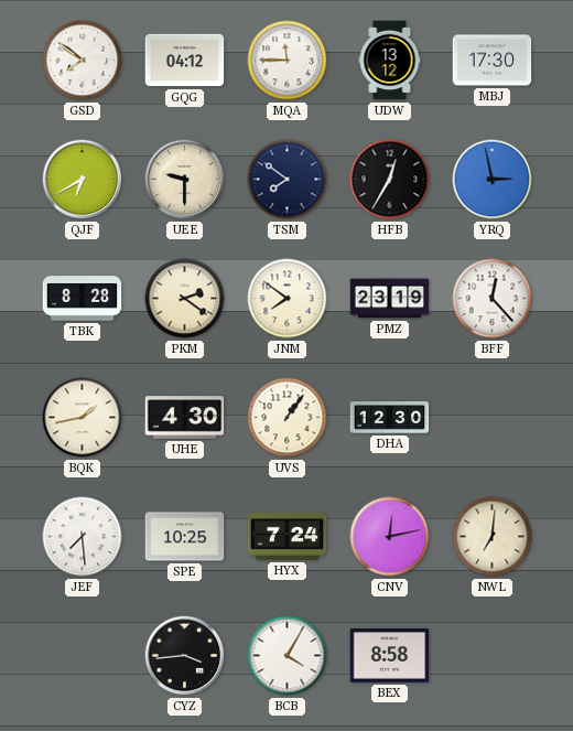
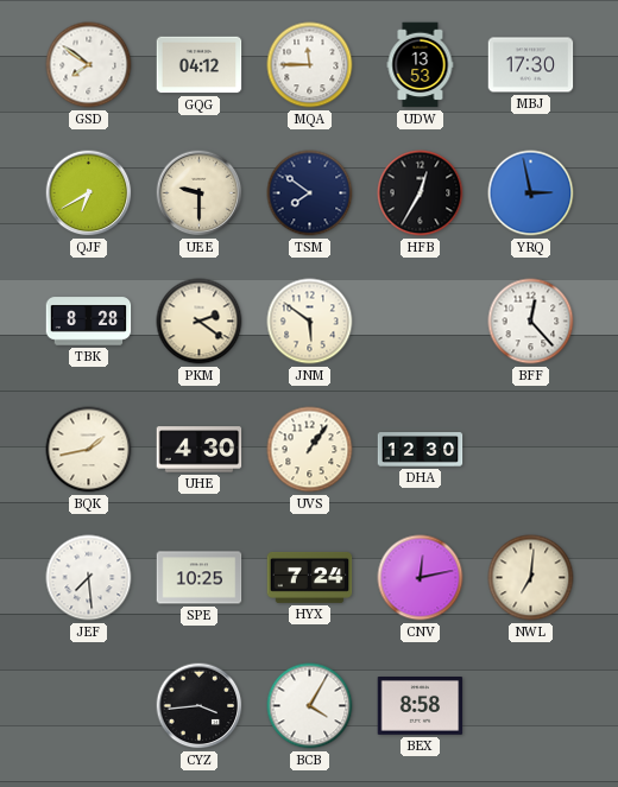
UDW: 13:12 -> 13:53 (421, 65)
JNM: 7:51 -> 5:51 (310, 322)
PMZ: 23:19 -> none (390, 299)
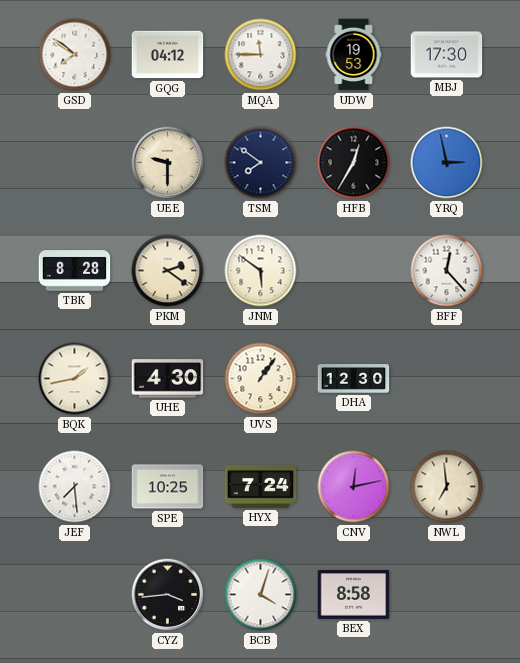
UDW: 13:53 -> 19:53 (354, 55)
QJF: 6:40 -> none (89, 193)
NWL: 7:01 -> 6:59 (447, 487)
BCB: 4:05 -> 4:03 (261, 595)
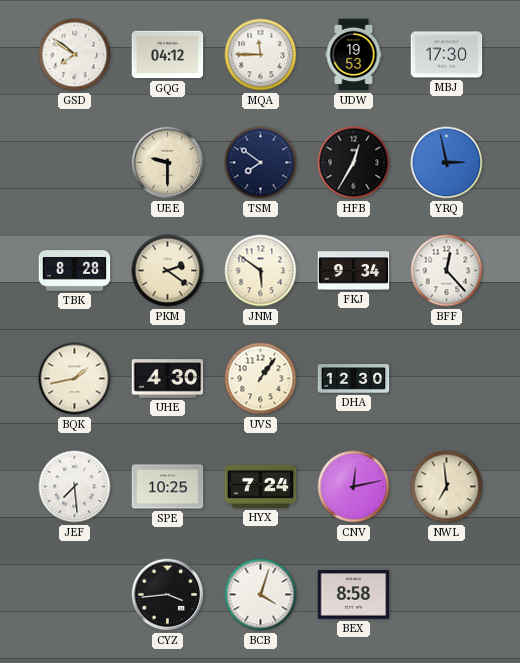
FKJ: none -> 9:34 (354, 271)
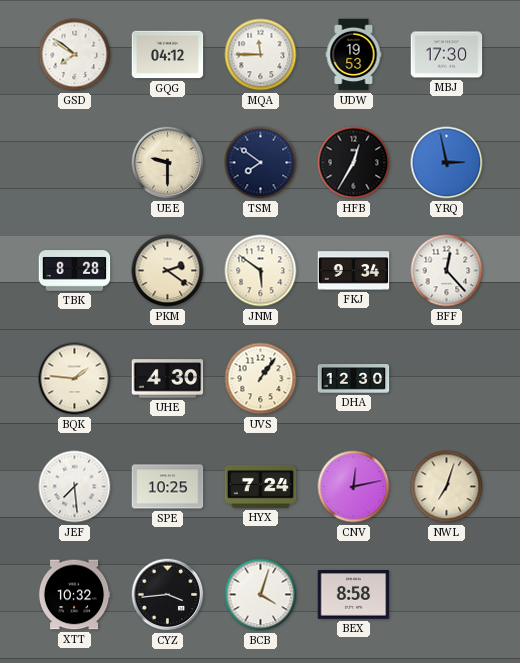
BQK: 1:43 -> 1:46 (75, 379)
NWL: 6:59 -> 7:03 (447, 487)
XTT: none -> 10:32 (74, 595)
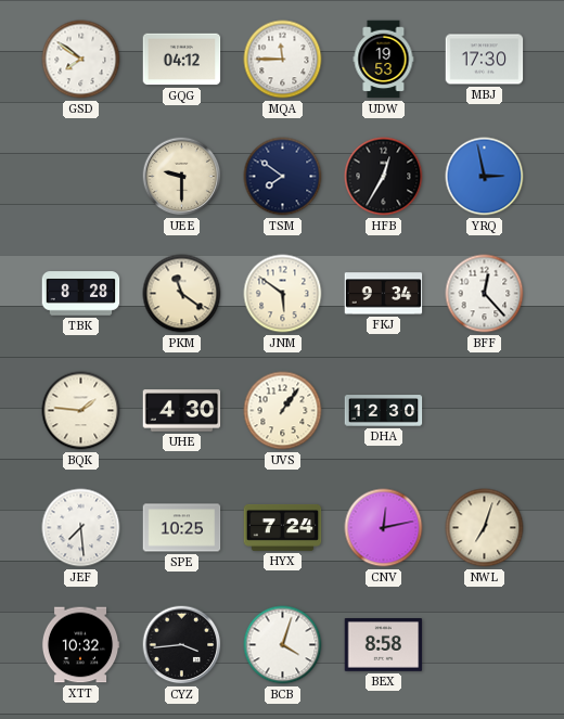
PKM: 2:21 -> 11:21 (182, 294)
